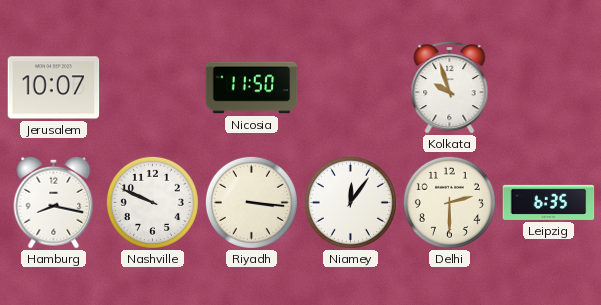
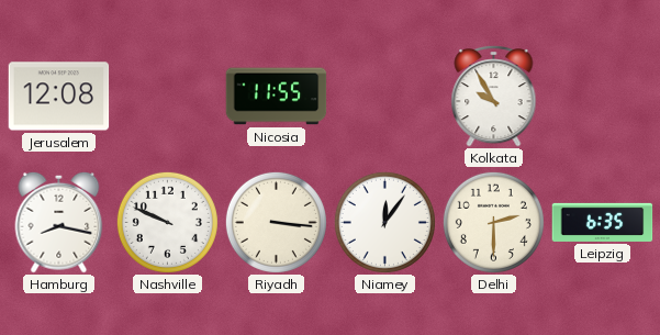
Jerusalem: 10:07 -> 12:08 (59, 97)
Nicosia: 11:50 -> 11:55 (277, 97)
Kolkata: 9:57 -> 9:55 (494, 96)
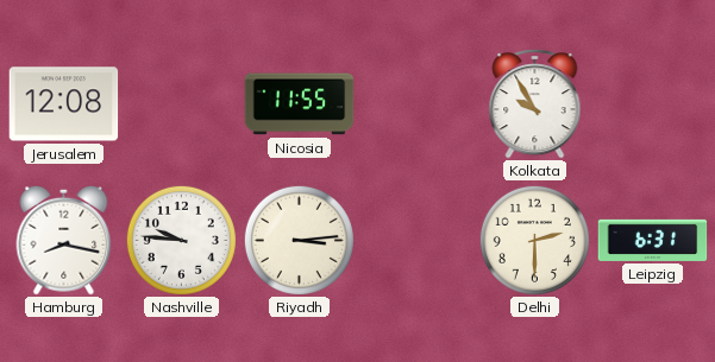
Nashville: 9:49 -> 9:46 (181, 240)
Riyadh: 3:16 -> 3:14 (299, 240)
Niamey: 12:06 -> none (384, 222)
Leipzig: 6:35 -> 6:31 (653, 240)
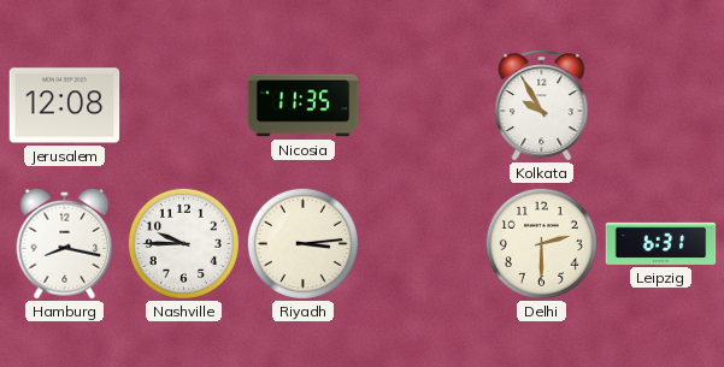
Nicosia: 11:55 -> 11:35 (304, 106)
Nashville: 9:46 -> 9:45 (183, 243)
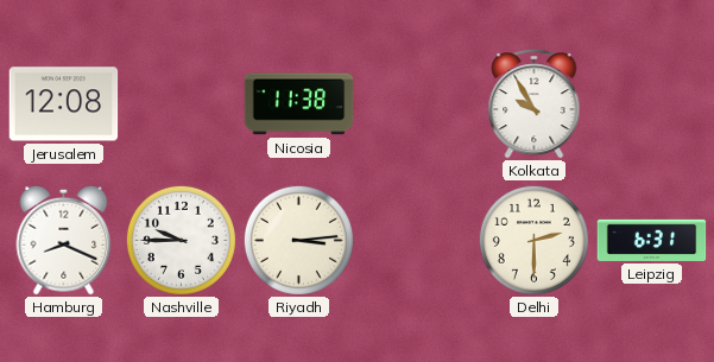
Nicosia: 11:35 -> 11:38 (299, 104)
Hamburg: 8:17 -> 8:19 (64, 240)
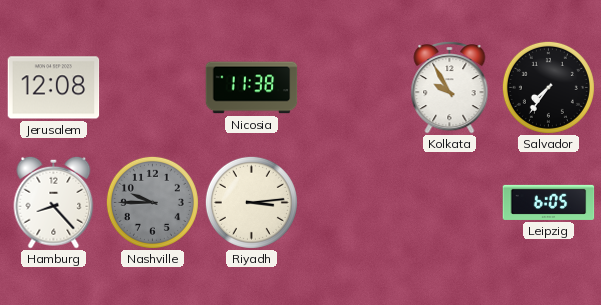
Salvador: none -> 7:36 (548, 87)
Hamburg: 8:19 -> 8:23 (54, 202)
Nashville dial: white -> grey (152, 202)
Delhi: 2:30 -> none (533, 240)
Leipzig: 6:31 -> 6:05 (549, 202)
